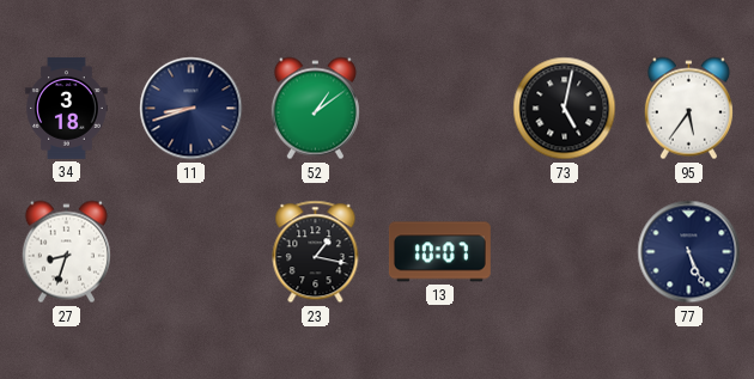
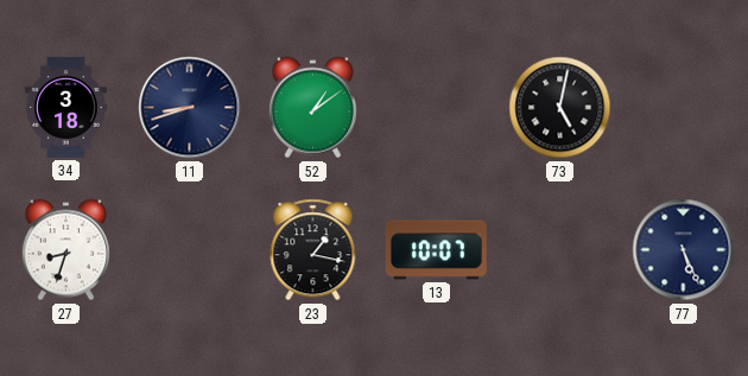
95: 5:36 -> none (688, 109)
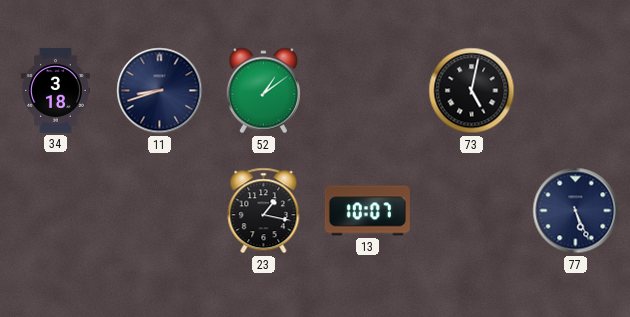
27: 8:33 -> none (65, 250)
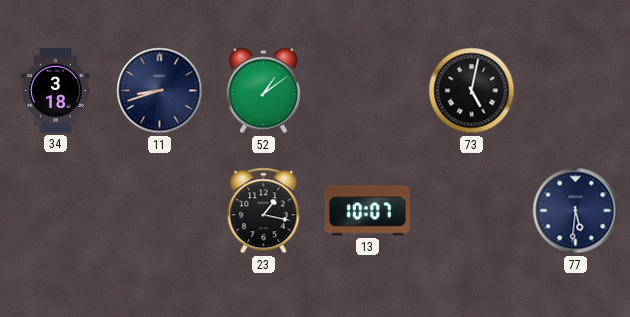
77: 5:26 -> 5:31 (576, 211)
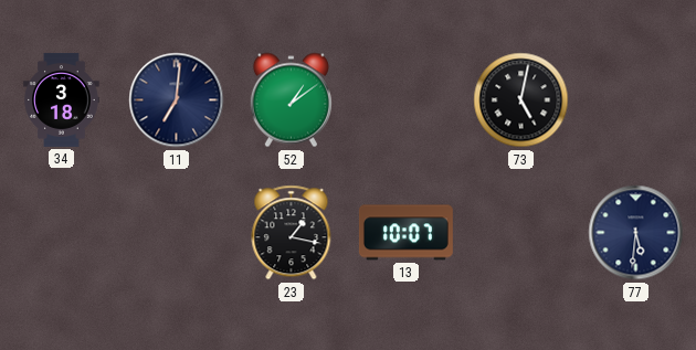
11: 8:42 -> 7:01 (177, 100)
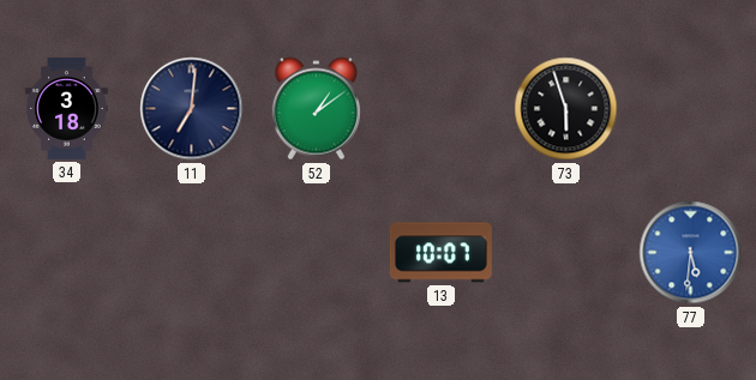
73: 5:02 -> 5:57 (566, 109)
23: 1:17 -> none (292, 233)
77 dial: navy -> blue (691, 253)
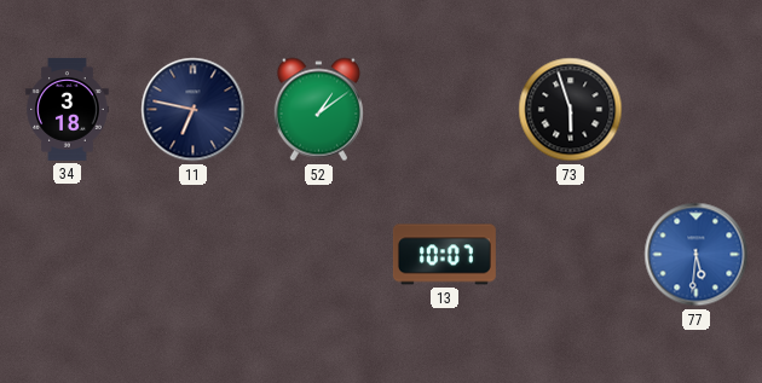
11: 7:01 -> 6:47 (194, 110)
